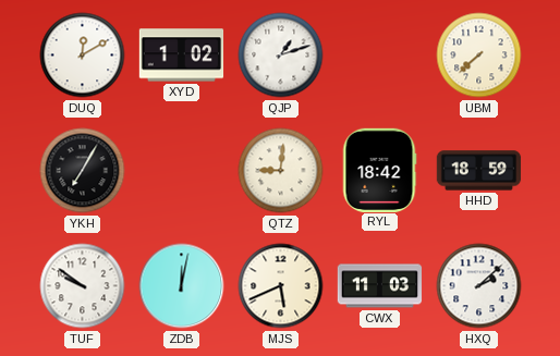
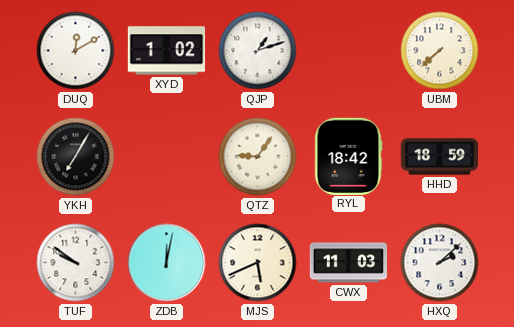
QTZ: 9:01 -> 9:06 (258, 157)
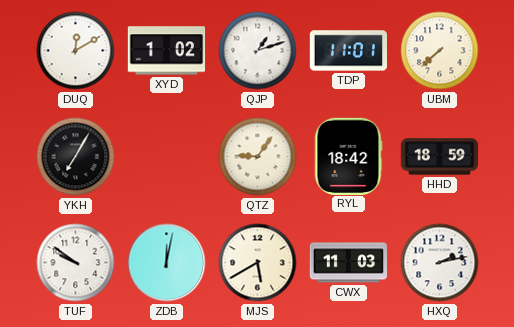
TDP: none -> 11:01 (348, 51)
MJS: 5:41 -> 5:40 (258, 263)
HXQ: 2:08 -> 2:13 (440, 263)
